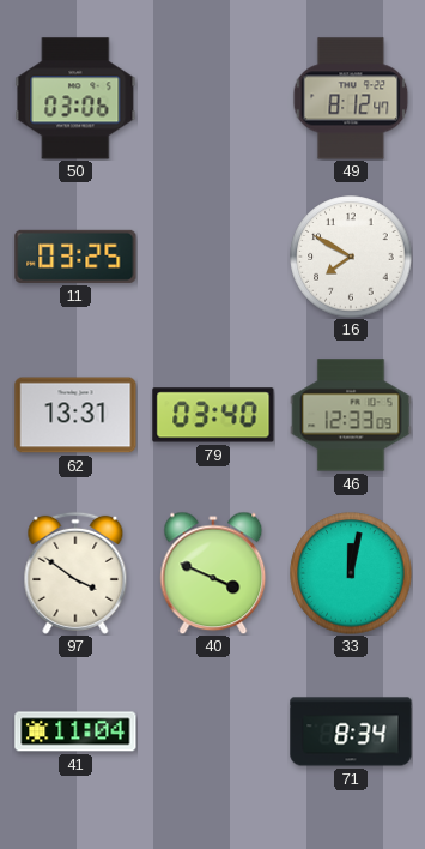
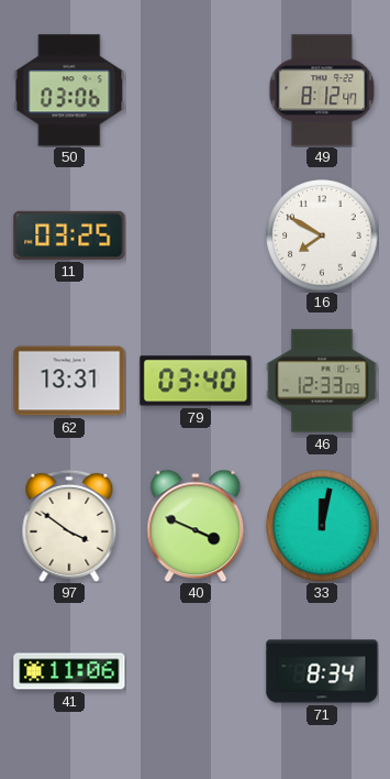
41: 11:04 -> 11:06 (69, 671)
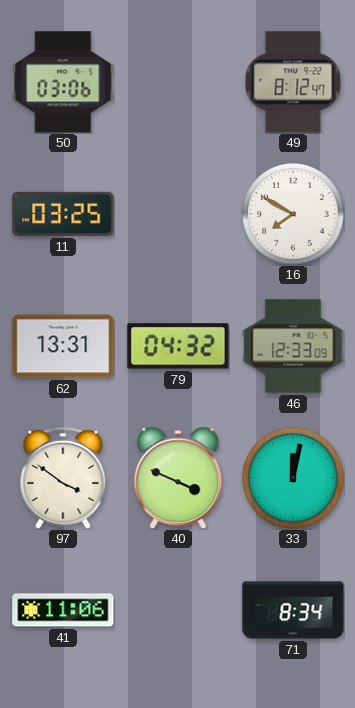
79: 03:40 -> 04:32 (178, 346)
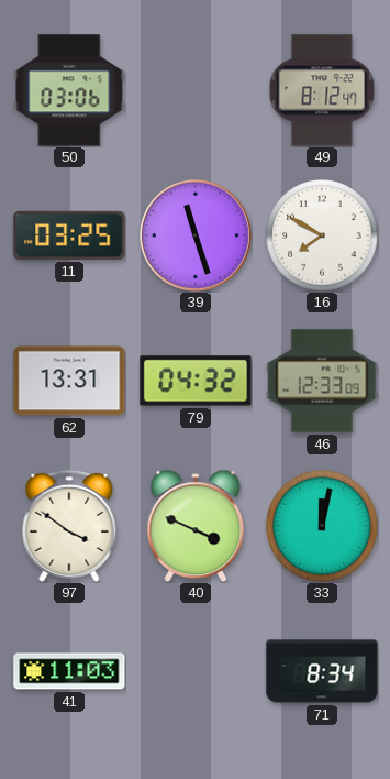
39: none -> 11:27 (196, 235)
41: 11:06 -> 11:03 (69, 671)
